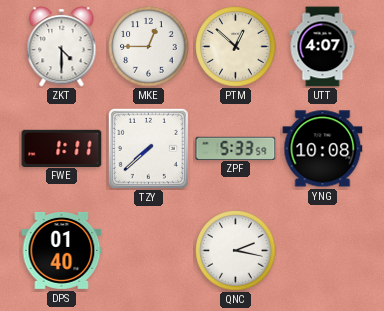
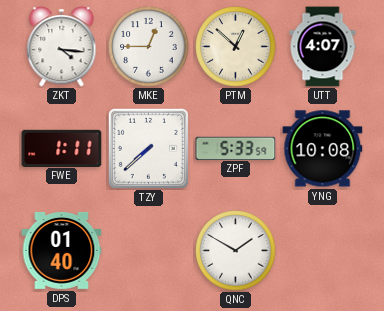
ZKT: 4:30 -> 4:16 (62, 47)
QNC: 2:17 -> 1:50 (236, 251)
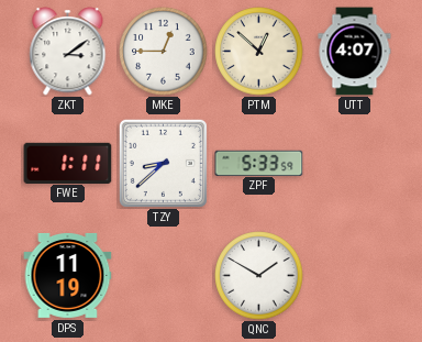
ZKT: 4:16 -> 3:09 (68, 52)
TZY: 7:38 -> 8:38 (163, 163)
YNG: 10:08 -> none (323, 149)
DPS: 01:40 -> 11:19 (68, 275)
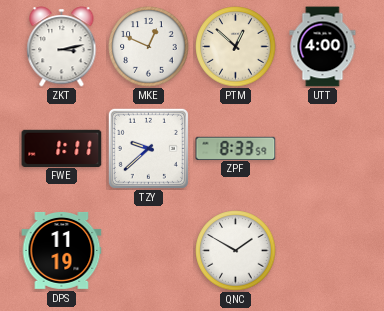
ZKT: 3:09 -> 3:13 (62, 47)
MKE: 12:45 -> 12:49 (149, 47)
UTT: 4:07 -> 4:00 (323, 47)
TZY: 8:38 -> 9:38 (148, 148)
ZPF: 5:33 -> 8:33 (236, 148)
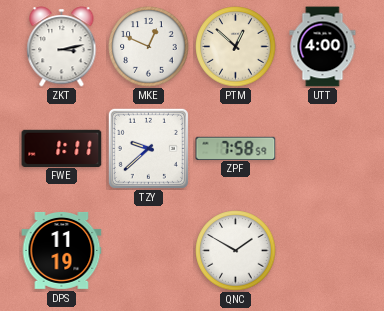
ZPF: 8:33 -> 7:58 (236, 148)
